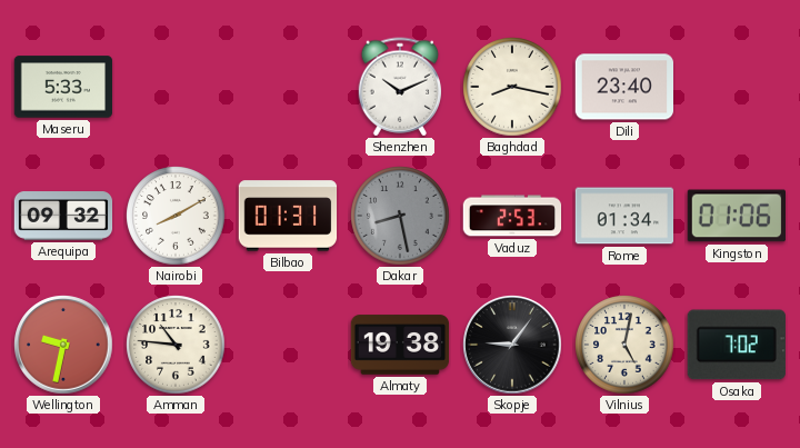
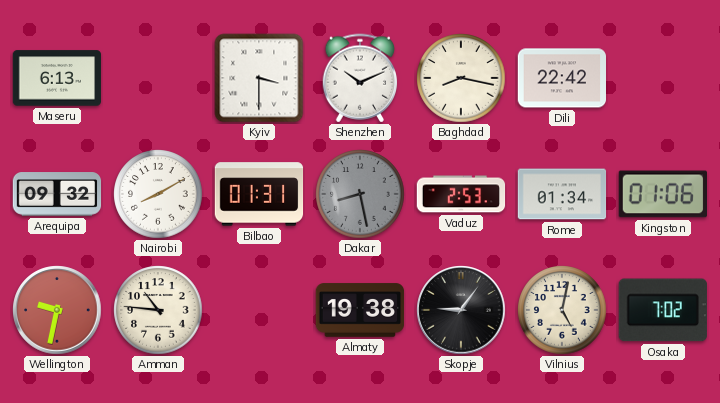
Maseru: 5:33 -> 6:13 (57, 78)
Kyiv: none -> 3:30 (259, 78)
Dili: 23:40 -> 22:42 (562, 78)
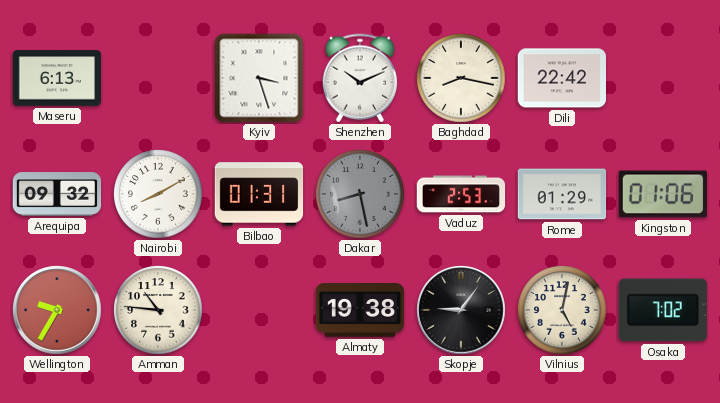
Kyiv: 3:30 -> 3:27 (259, 78)
Rome: 01:34 -> 01:29 (562, 194)
Wellington: 9:32 -> 9:35 (57, 310)
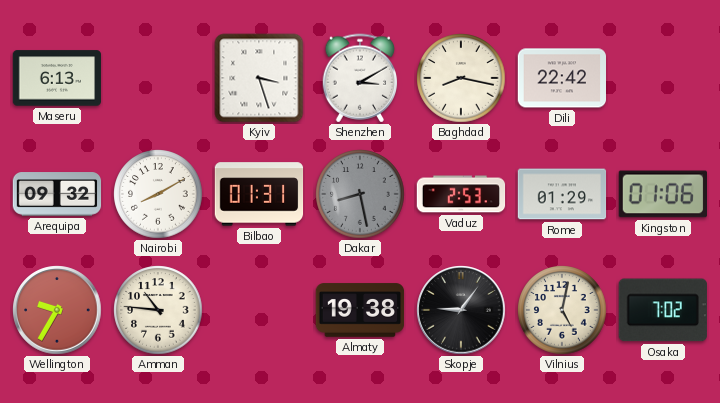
Shenzhen: 10:11 -> 3:10 (360, 78)
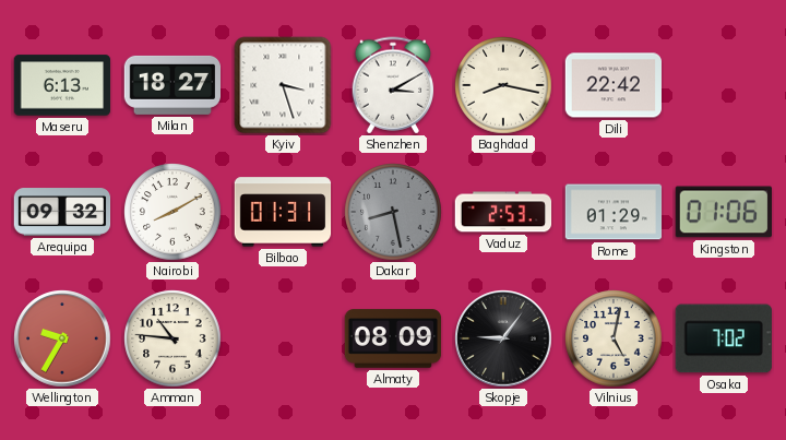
Milan: none -> 18:27 (171, 85)
Almaty: 19:38 -> 08:09 (393, 338)
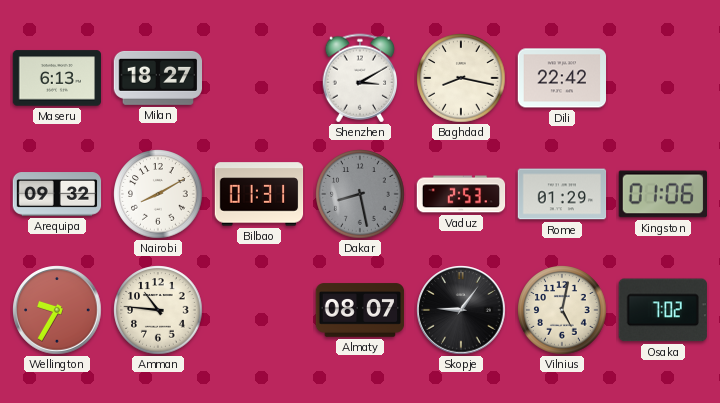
Kyiv: 3:27 -> none (283, 85)
Almaty: 08:09 -> 08:07 (360, 310)
